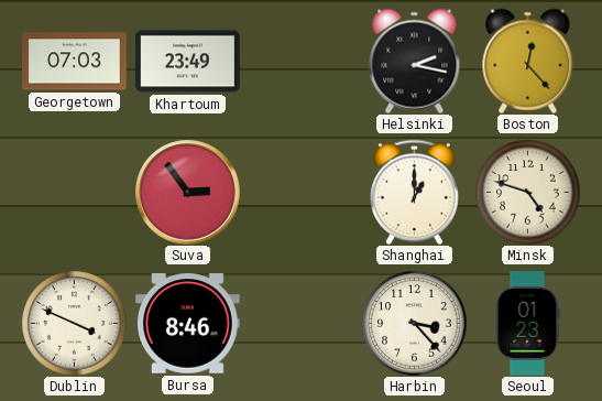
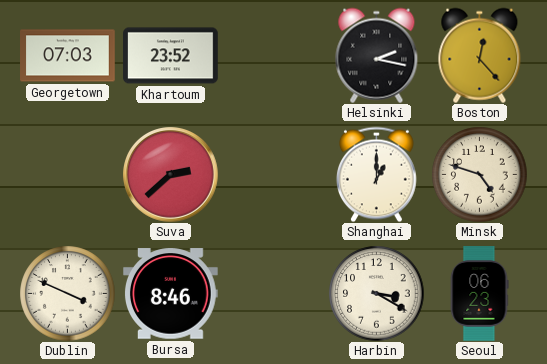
Khartoum: 23:49 -> 23:52 (171, 56)
Suva: 2:54 -> 2:38 (171, 175)
Harbin: 3:23 -> 3:20 (376, 293)
Seoul: 01:23 -> 06:23 (479, 294)
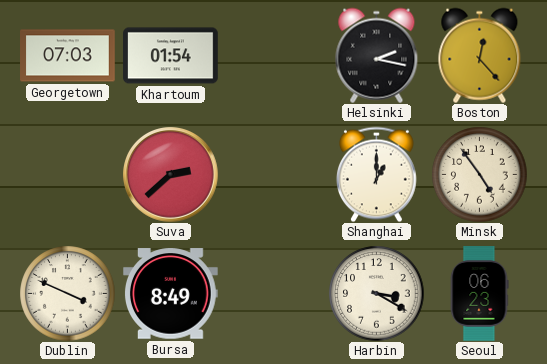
Khartoum: 23:52 -> 01:54 (171, 56)
Minsk: 4:48 -> 4:54 (479, 174)
Bursa: 8:46 -> 8:49 (171, 294)
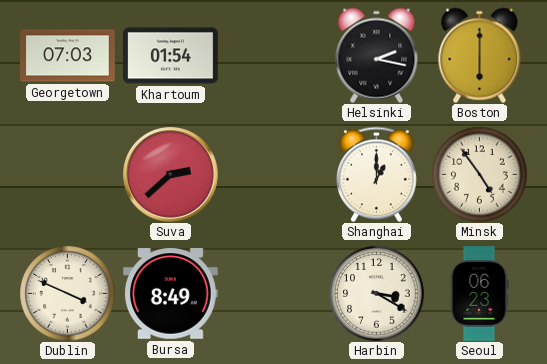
Boston: 12:23 -> 6:00 (480, 55)
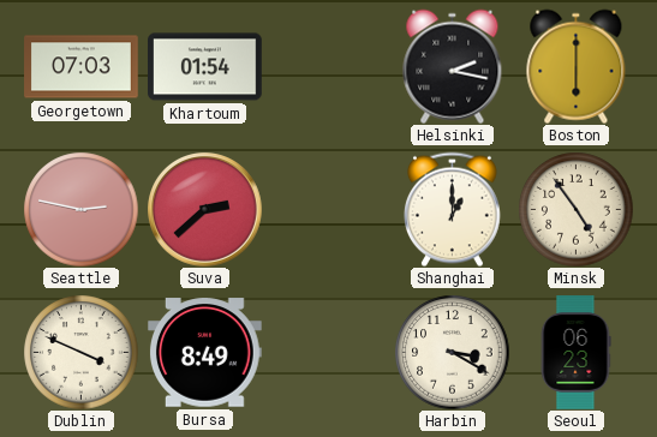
Seattle: none -> 2:47 (80, 209)
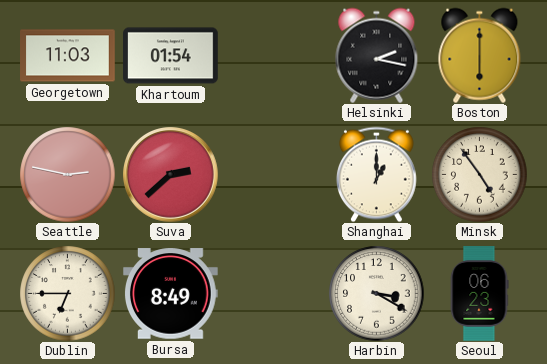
Georgetown: 07:03 -> 11:03 (68, 56)
Dublin: 3:49 -> 6:45 (67, 293)
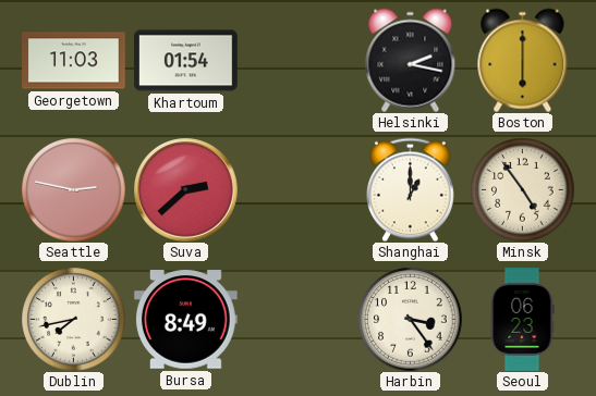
Dublin: 6:45 -> 7:43 (73, 319)
Harbin: 3:20 -> 3:24 (410, 319)
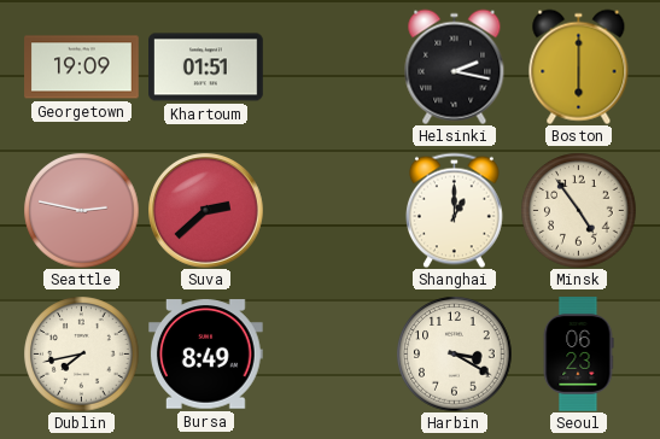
Georgetown: 11:03 -> 19:09 (82, 68)
Khartoum: 01:54 -> 01:51 (206, 68)
Harbin: 3:24 -> 3:20 (454, 353)
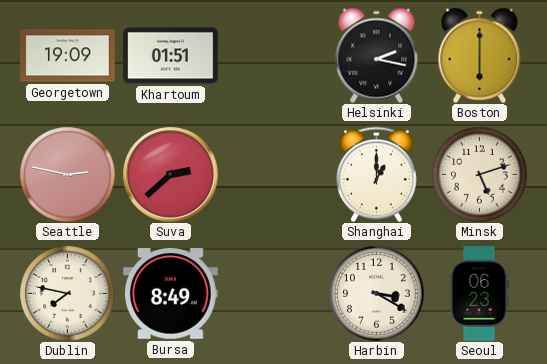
Minsk: 4:54 -> 5:12 (479, 174)
Dublin: 7:43 -> 7:47 (67, 293)
